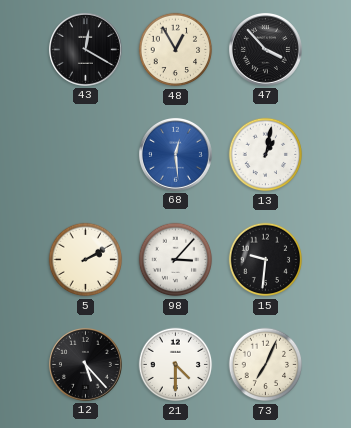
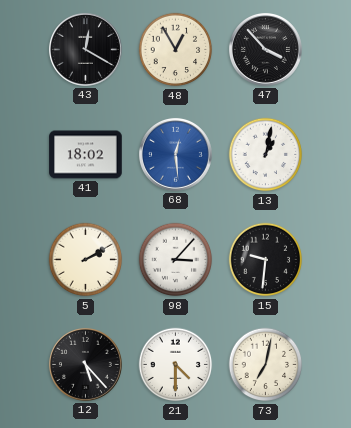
41: none -> 18:02 (86, 155)
73: 7:04 -> 7:02 (266, 365)
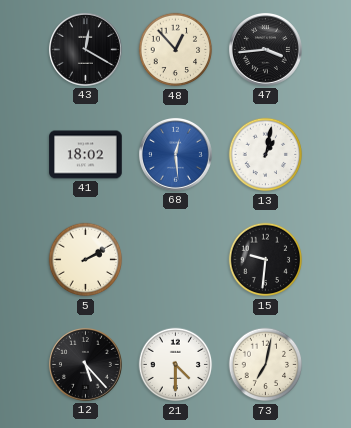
48: 12:55 -> 12:53 (176, 50)
47: 3:53 -> 3:44 (265, 49)
98: 3:07 -> none (176, 260)
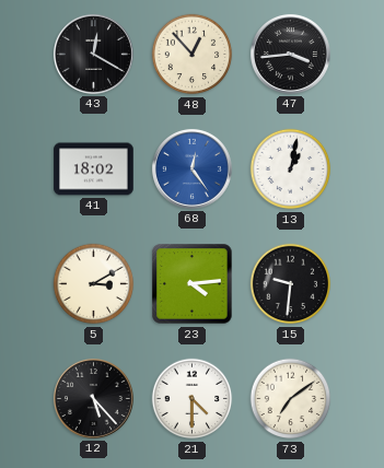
68: 12:29 -> 12:24 (191, 168)
5: 2:10 -> 3:10 (94, 284)
23: none -> 4:14 (193, 284)
73: 7:02 -> 7:09 (291, 399)
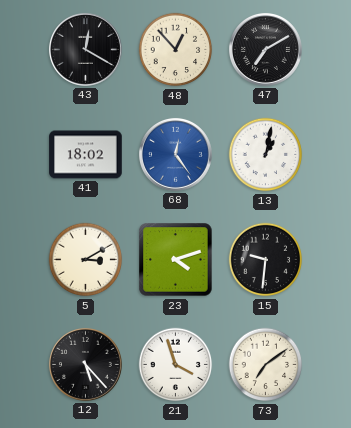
47: 3:44 -> 7:10 (265, 49)
23: 4:14 -> 4:12 (176, 260)
21: 4:30 -> 3:57 (176, 365)
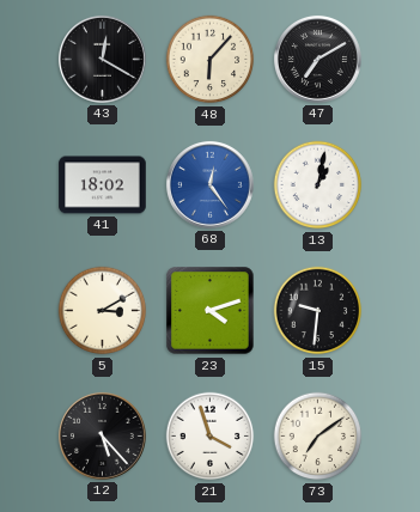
48: 12:53 -> 6:07 (211, 60)
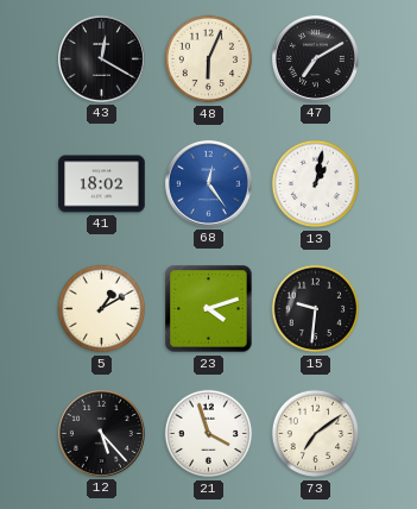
48: 6:07 -> 6:04 (209, 59)
5: 3:10 -> 1:10 (102, 309)
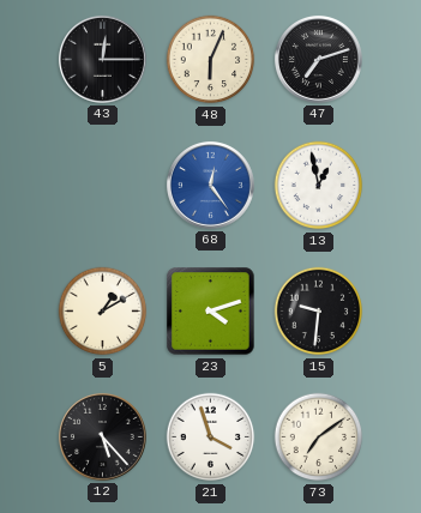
43: 12:20 -> 12:15 (102, 59)
47: 7:10 -> 7:12 (318, 59)
41: 18:02 -> none (102, 184)
13: 1:02 -> 12:58 (319, 186)
